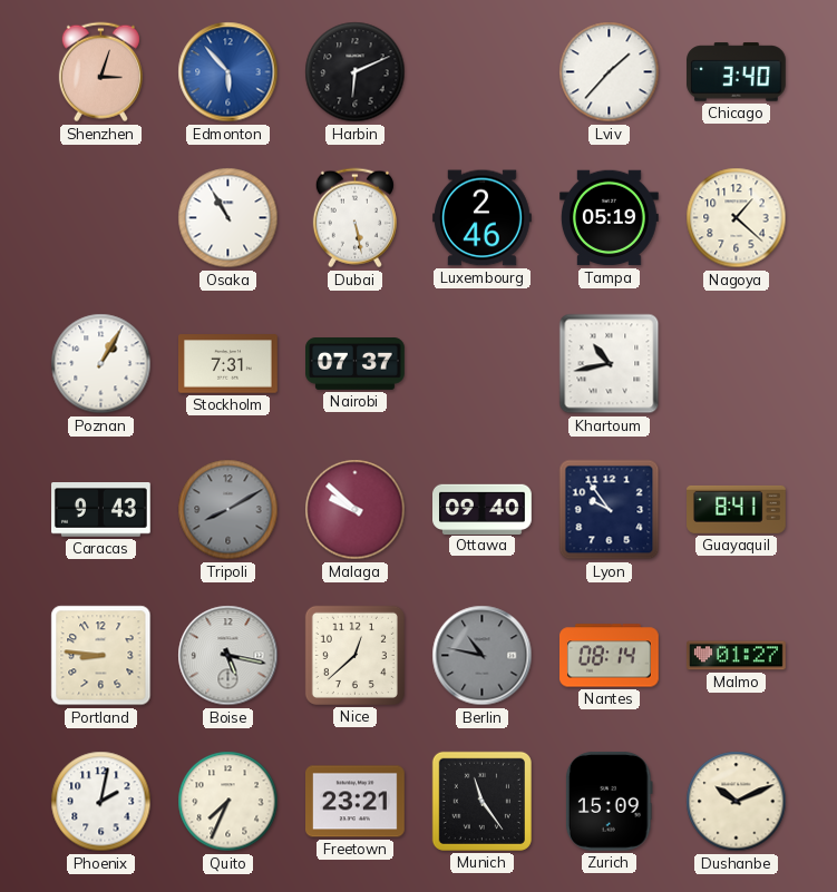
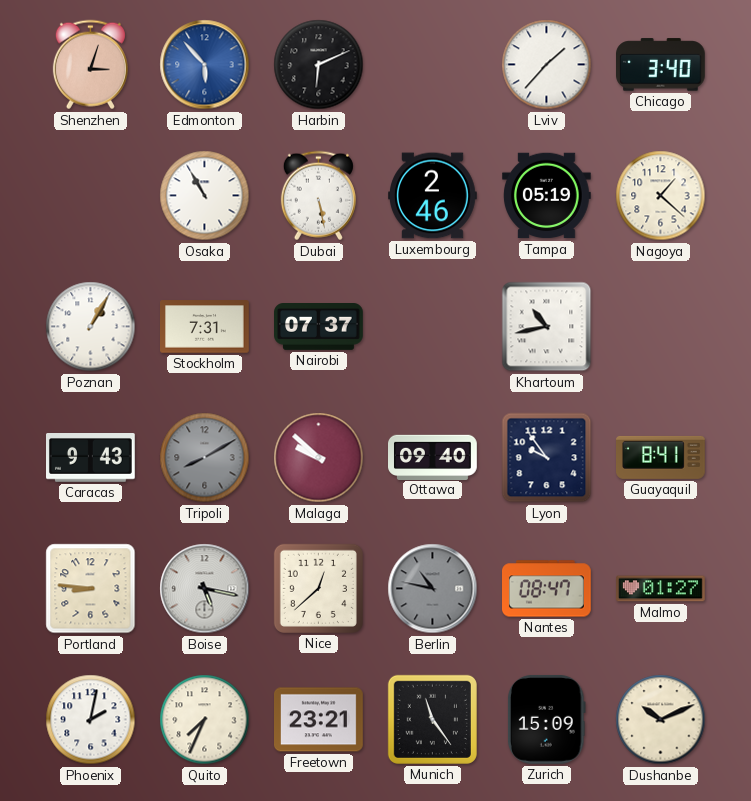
Nantes: 08:14 -> 08:47 (547, 589)
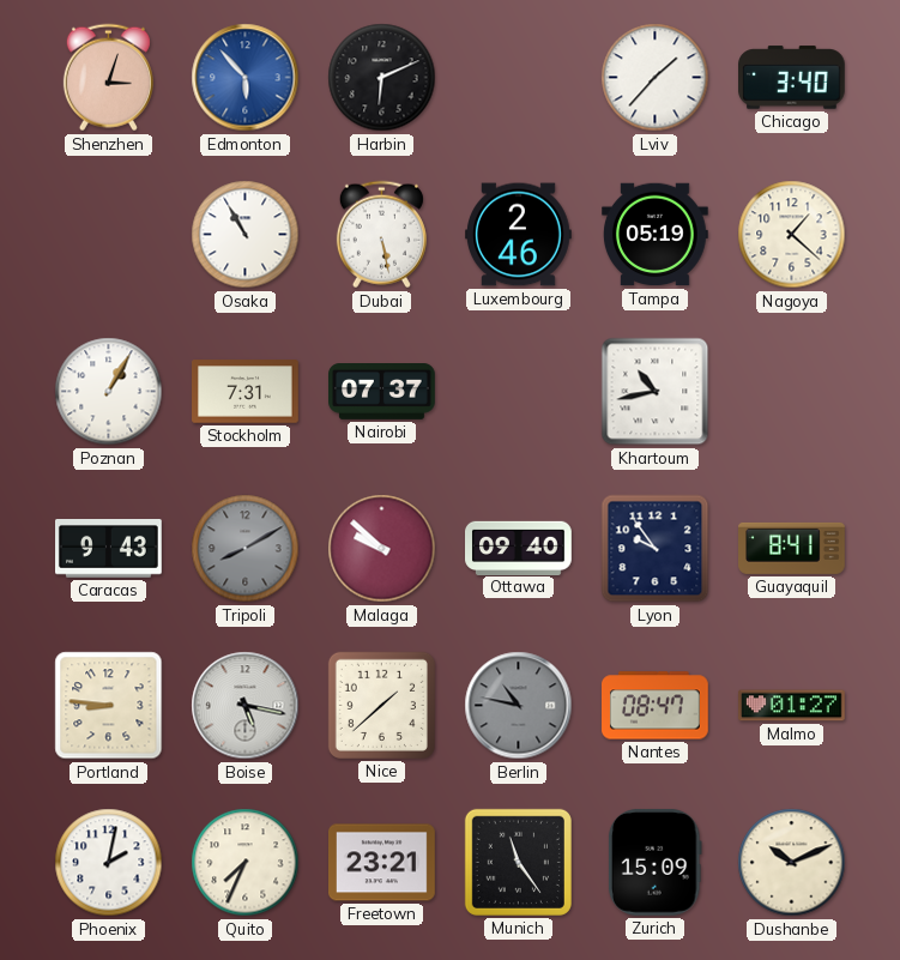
Nice: 12:38 -> 1:38 (381, 705)
